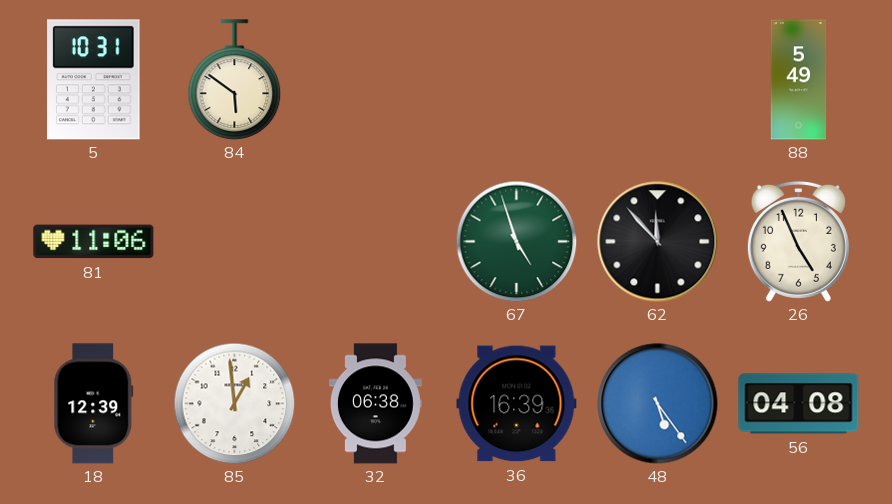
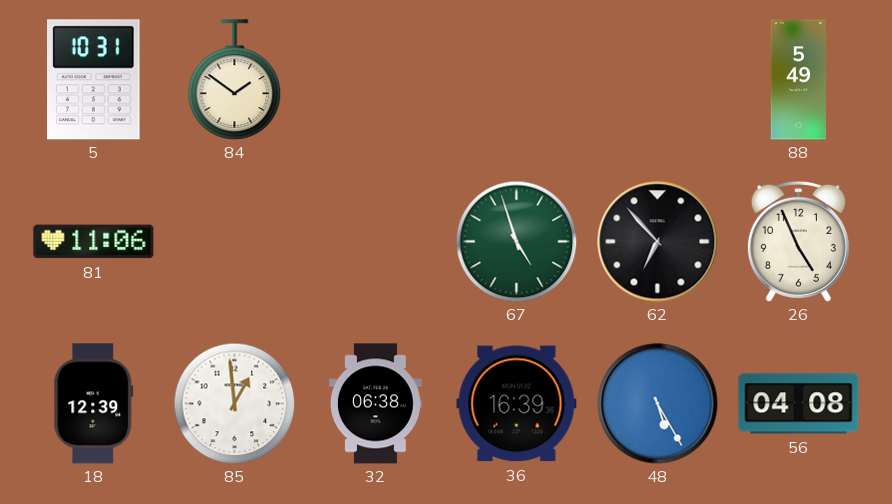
84: 5:51 -> 1:51 (235, 80)
62: 11:53 -> 6:53 (658, 242)
48: 5:24 -> 5:25 (658, 404)
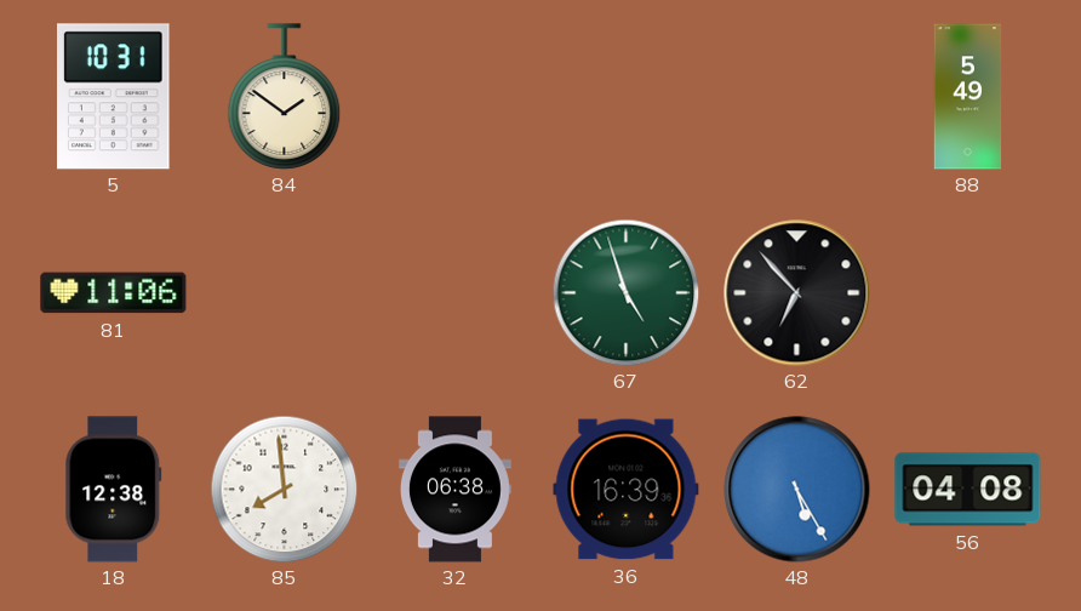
26: 4:56 -> none (798, 241)
18: 12:39 -> 12:38 (114, 490)
85: 12:59 -> 7:59 (284, 489)
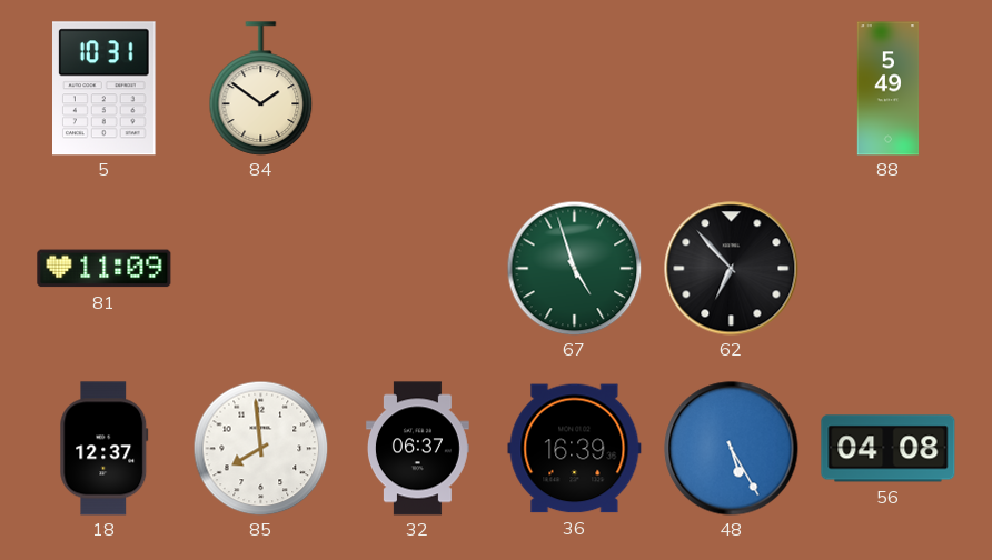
81: 11:06 -> 11:09 (105, 269)
18: 12:38 -> 12:37 (105, 449)
32: 06:38 -> 06:37 (417, 449)
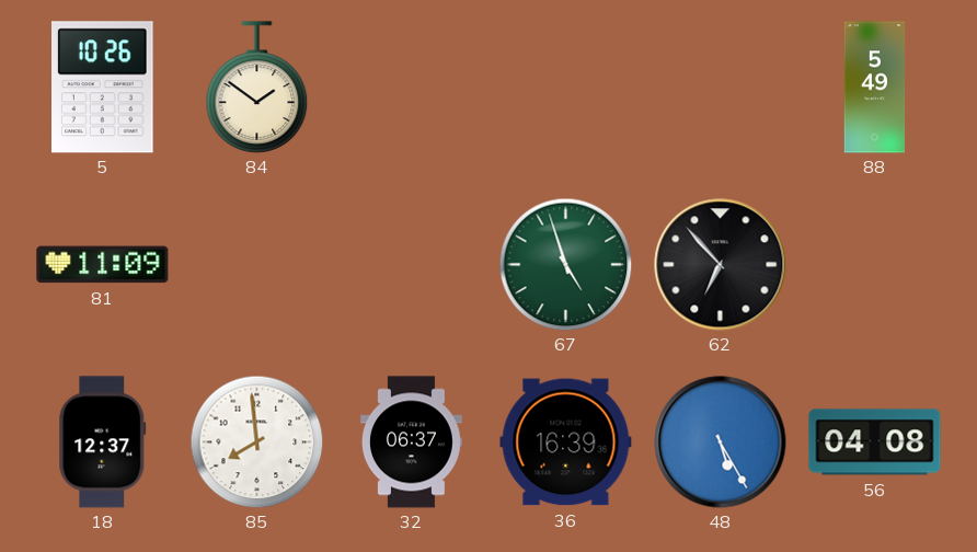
5: 10:31 -> 10:26 (103, 88)
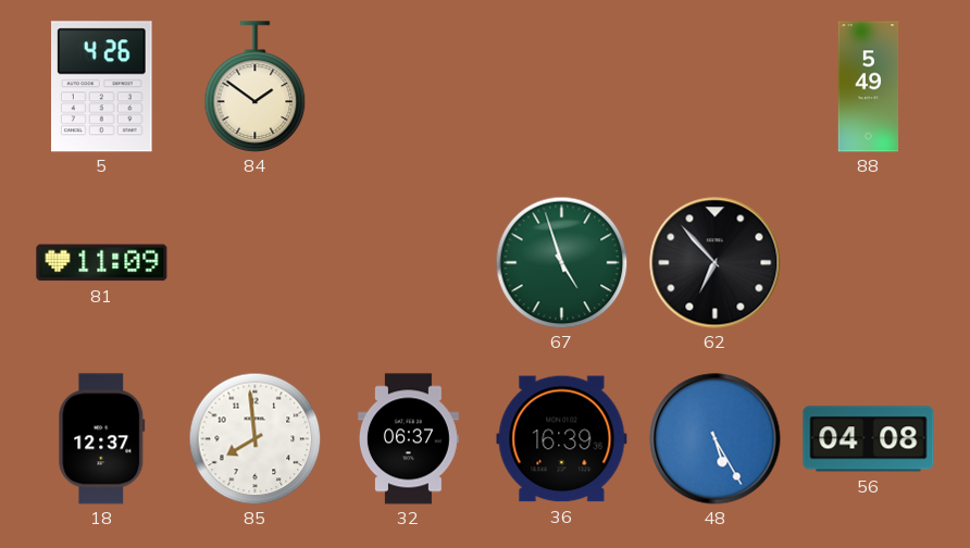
5: 10:26 -> 4:26 (102, 87)
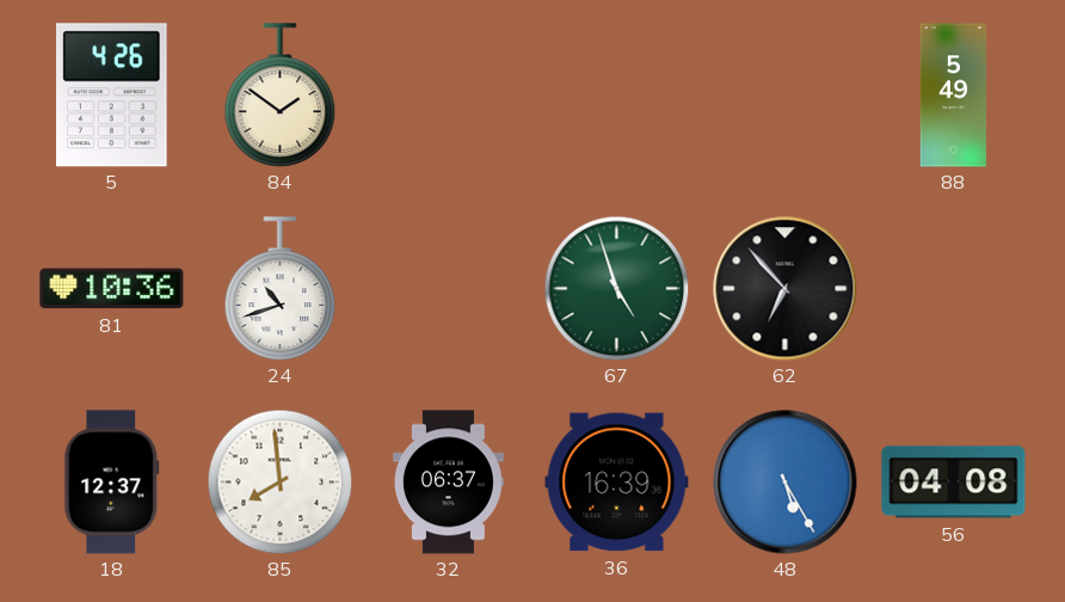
81: 11:09 -> 10:36 (112, 289)
24: none -> 10:42 (281, 289)
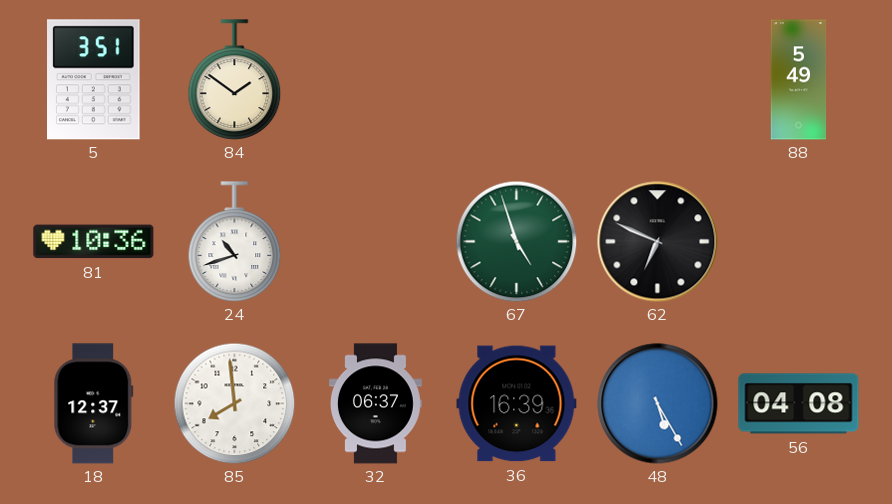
5: 4:26 -> 3:51 (94, 80)
62: 6:53 -> 6:49 (658, 242)
